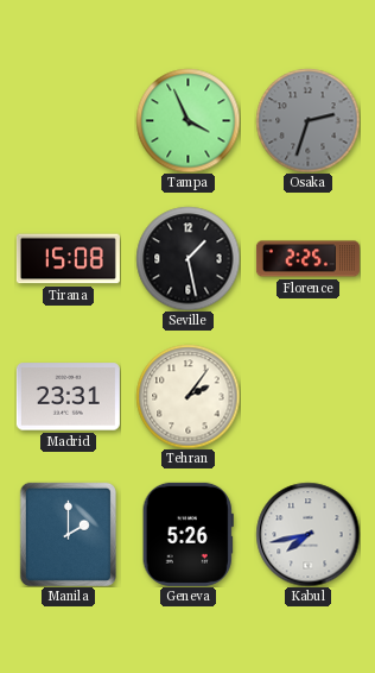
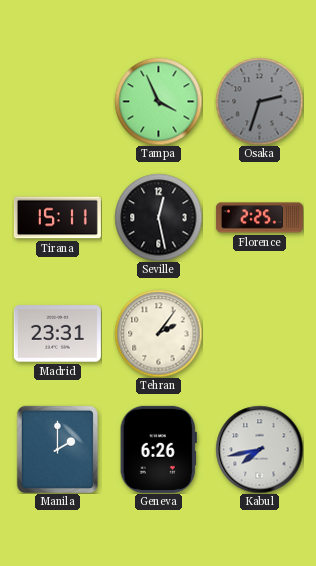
Tirana: 15:08 -> 15:11 (57, 218)
Seville: 1:28 -> 12:28 (158, 217)
Geneva: 5:26 -> 6:26 (158, 449)
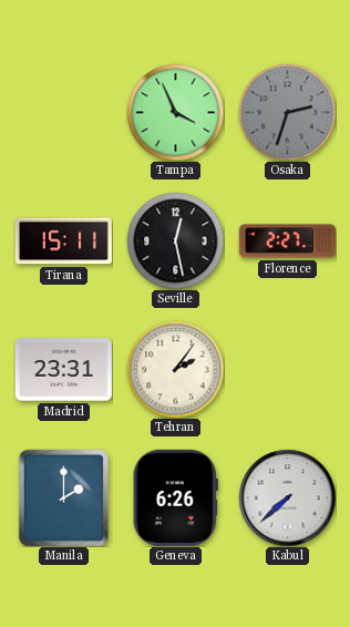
Florence: 2:25 -> 2:27 (287, 241)
Kabul: 7:43 -> 7:38 (287, 497)
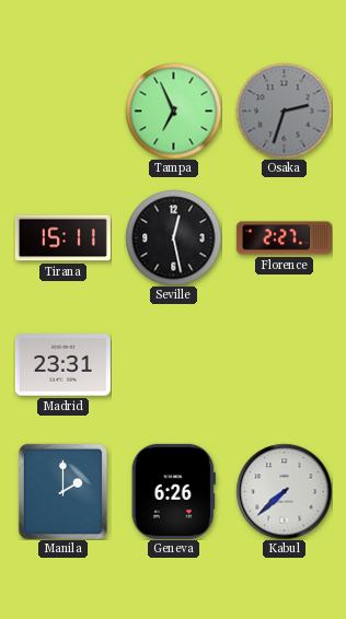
Tampa: 3:56 -> 6:56 (173, 110)
Tehran: 2:06 -> none (175, 369)
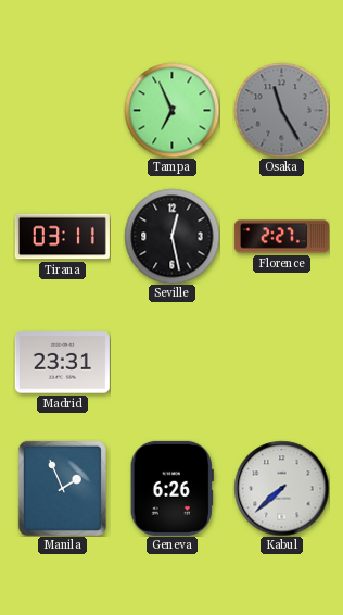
Osaka: 2:33 -> 11:25 (281, 110)
Tirana: 15:11 -> 03:11 (62, 237)
Manila: 2:00 -> 1:56 (62, 488)
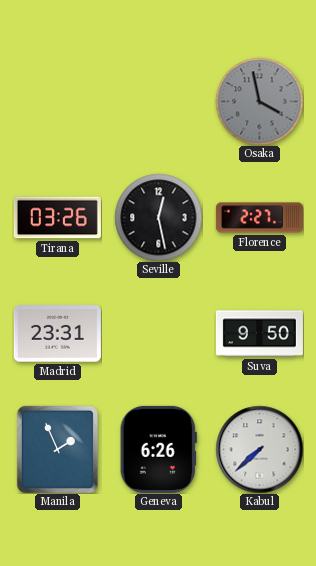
Tampa: 6:56 -> none (171, 110)
Osaka: 11:25 -> 3:58 (259, 101)
Tirana: 03:11 -> 03:26 (57, 218)
Suva: none -> 9:50 (259, 334)
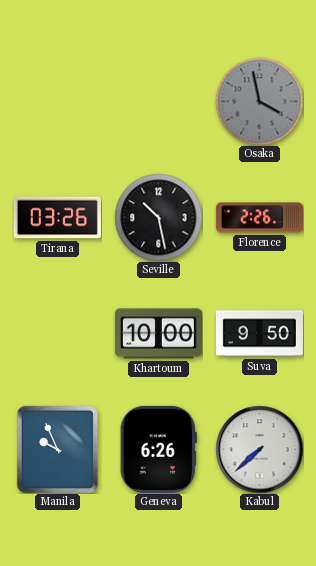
Seville: 12:28 -> 10:28 (158, 217)
Florence: 2:27 -> 2:26 (259, 218)
Madrid: 23:31 -> none (57, 334)
Khartoum: none -> 10:00 (158, 334)
Manila: 1:56 -> 9:56 (57, 449)
